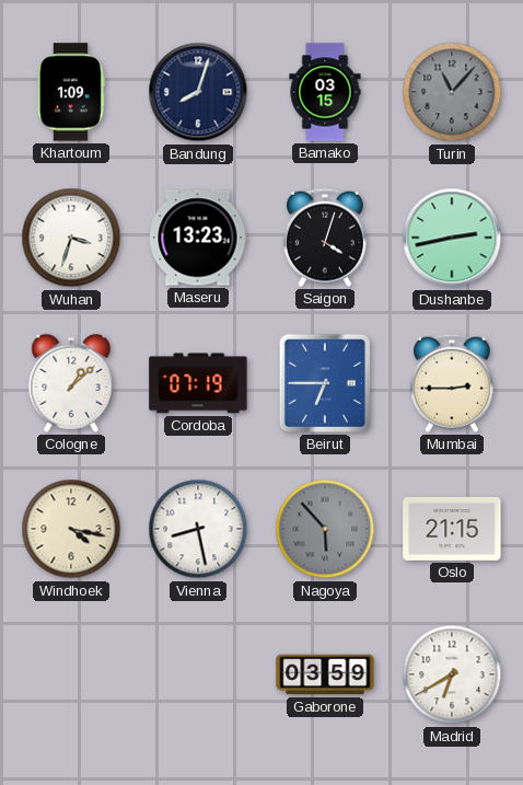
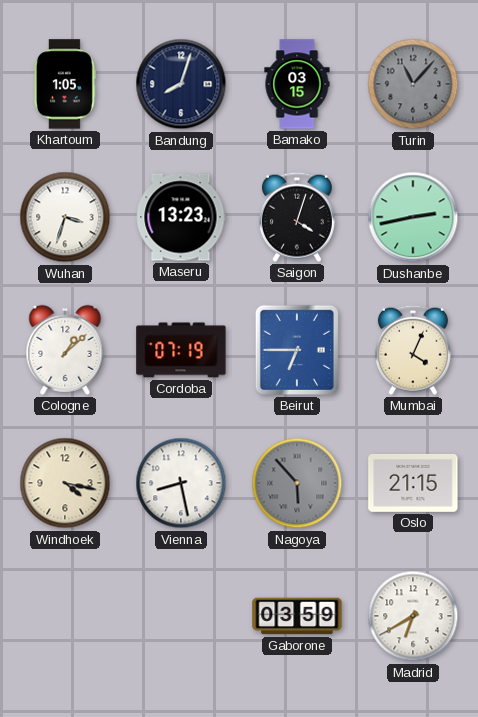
Khartoum: 1:09 -> 1:05 (65, 84)
Mumbai: 2:45 -> 4:04 (413, 350)
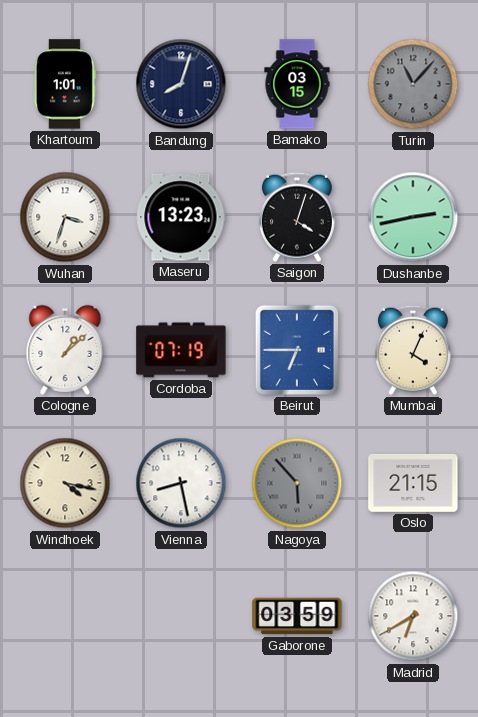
Khartoum: 1:05 -> 1:01 (65, 84)
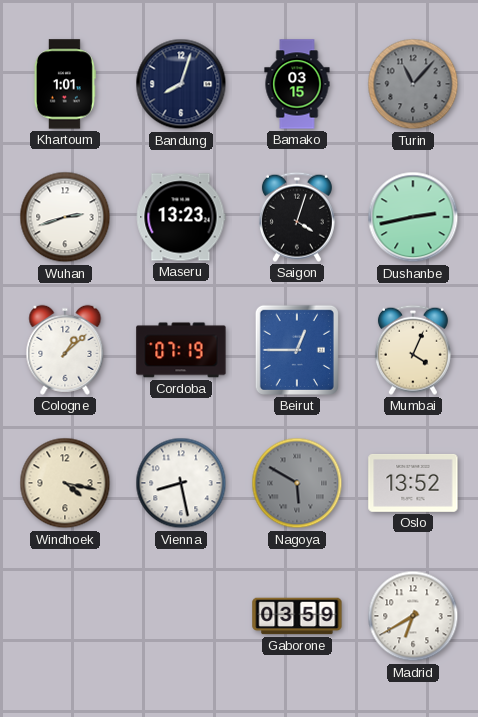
Wuhan: 3:33 -> 2:42 (65, 217)
Beirut: 6:45 -> 12:45 (297, 350)
Nagoya: 5:53 -> 5:50 (297, 483)
Oslo: 21:15 -> 13:52 (413, 483)
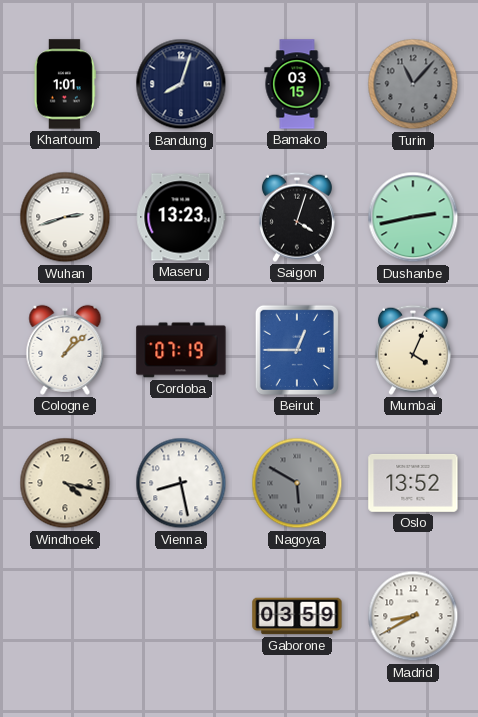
Madrid: 6:40 -> 8:40 (413, 616)
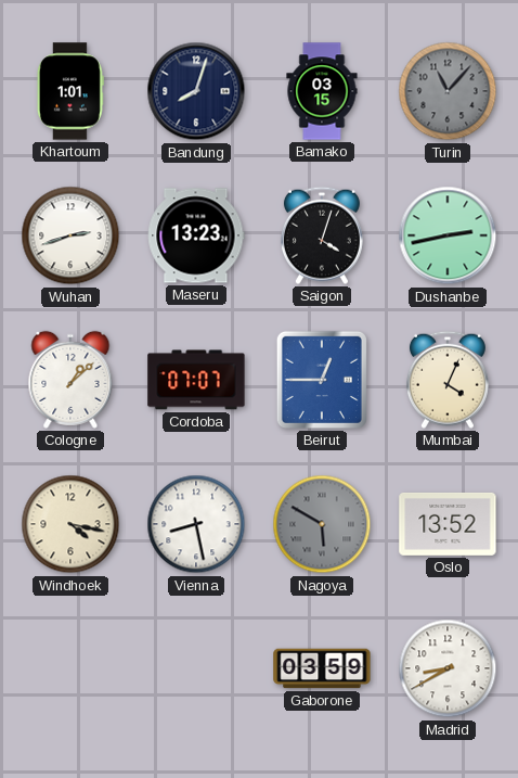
Cordoba: 07:19 -> 07:07 (196, 380)
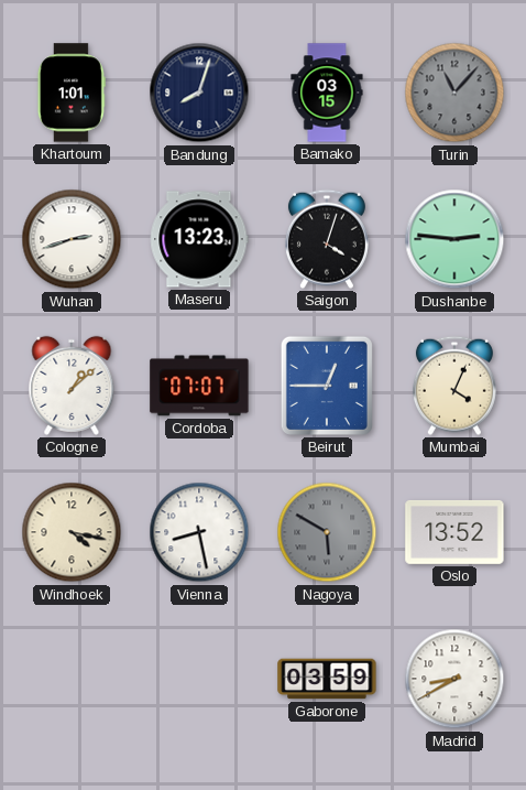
Dushanbe: 2:43 -> 2:46 (454, 239)
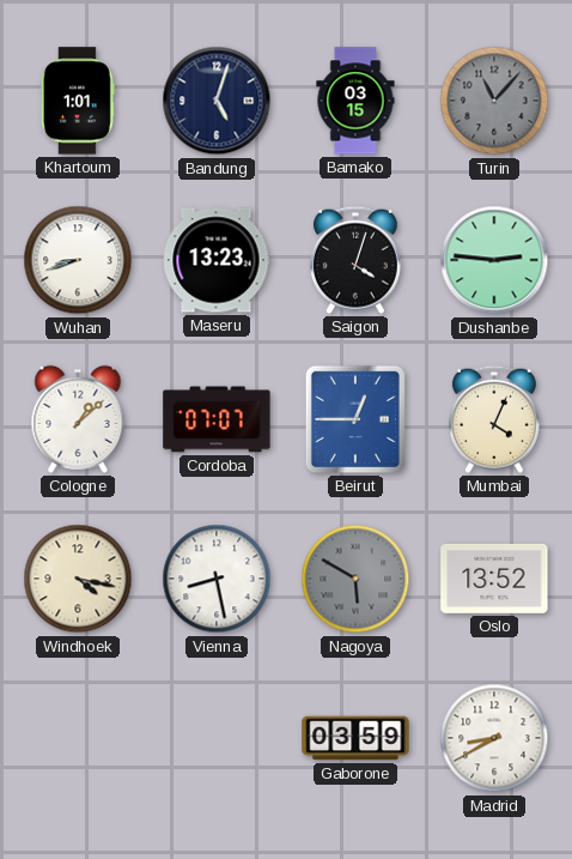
Bandung: 8:03 -> 5:03 (217, 101)
Wuhan: 2:42 -> 8:42 (78, 260)
